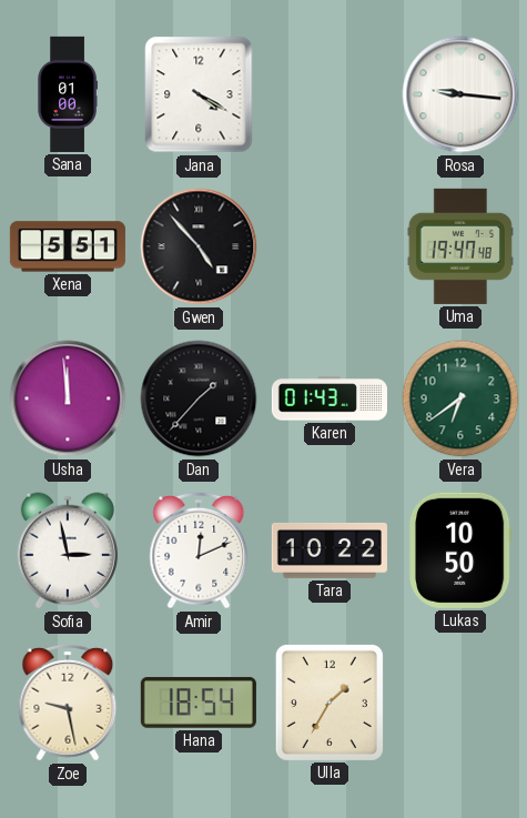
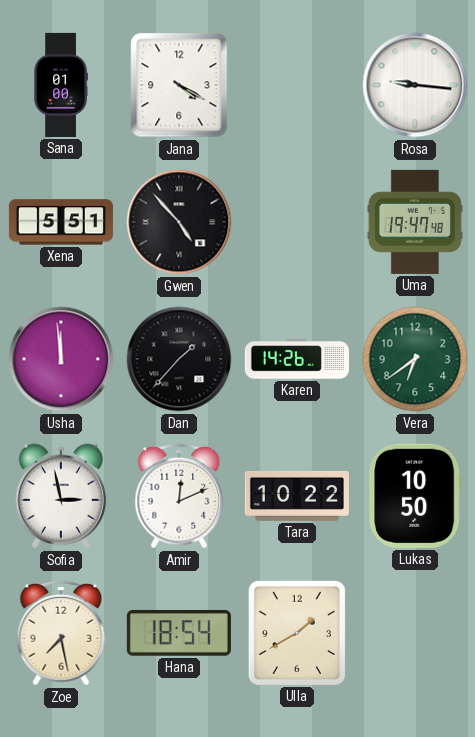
Karen: 01:43 -> 14:26 (297, 359)
Zoe: 9:28 -> 7:28 (61, 633)
Ulla: 1:35 -> 1:40 (297, 633)
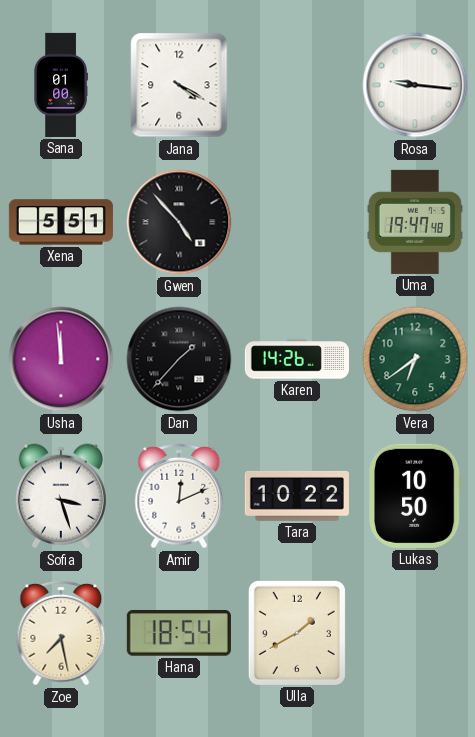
Sofia: 2:58 -> 3:27 (61, 496)
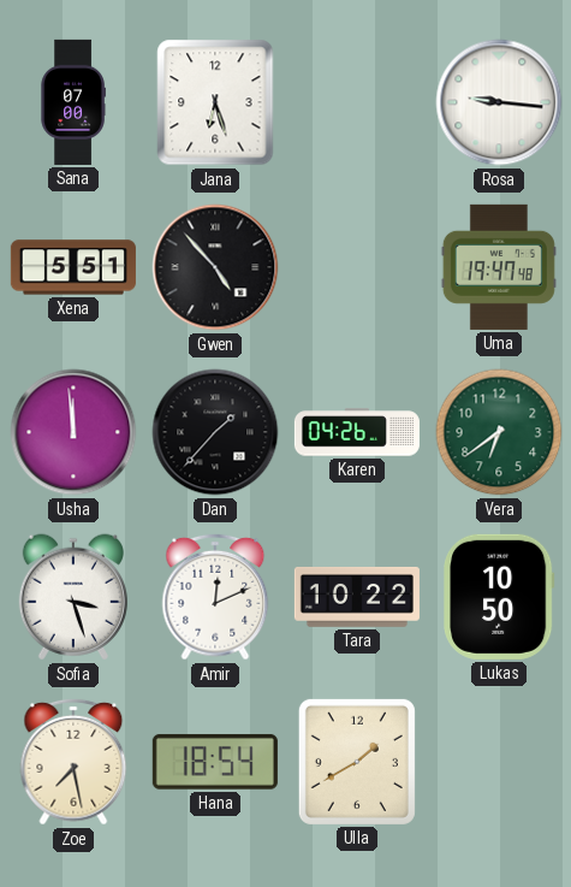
Sana: 01:00 -> 07:00 (73, 102)
Jana: 4:20 -> 6:27 (215, 102)
Karen: 14:26 -> 04:26 (357, 432)
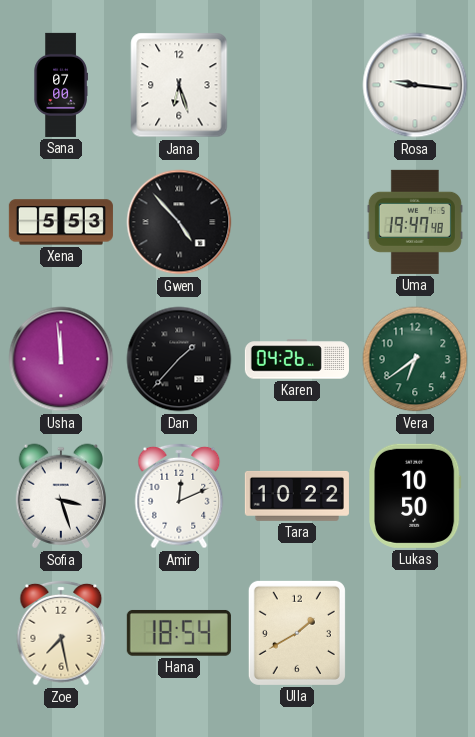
Xena: 5:51 -> 5:53 (61, 222)
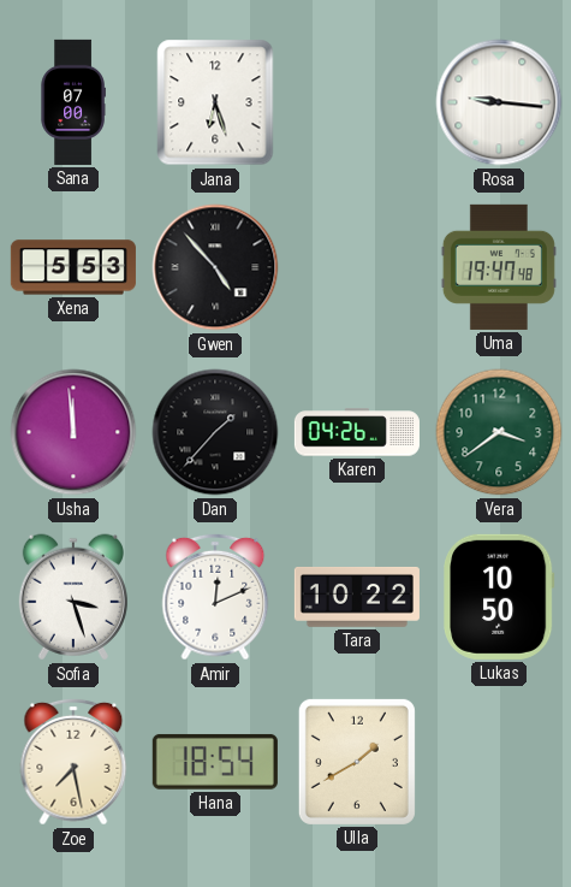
Vera: 6:39 -> 3:39 (499, 432)
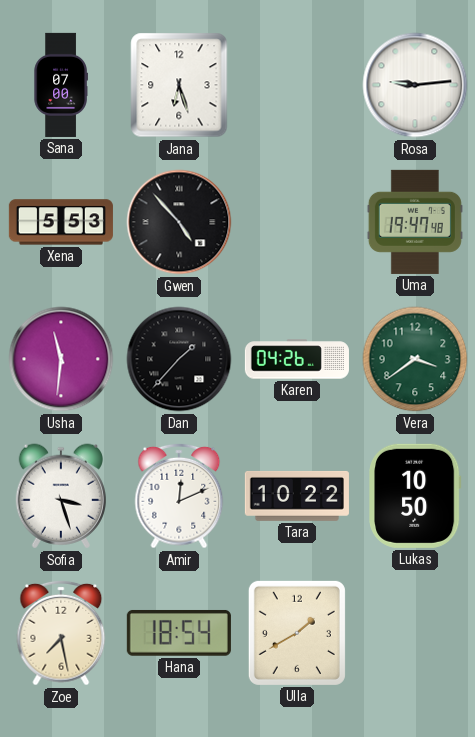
Rosa: 9:16 -> 9:14 (415, 85)
Usha: 11:59 -> 11:31 (61, 359)
